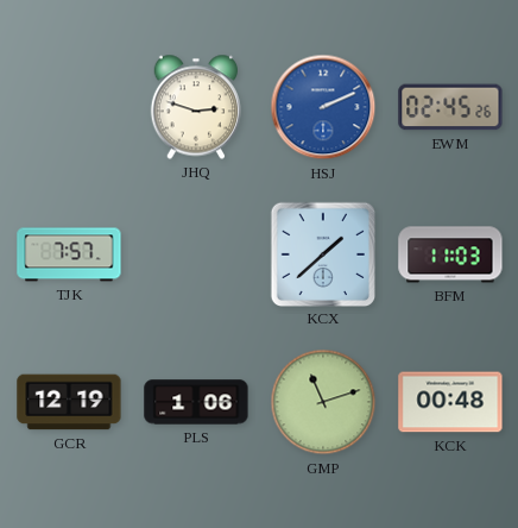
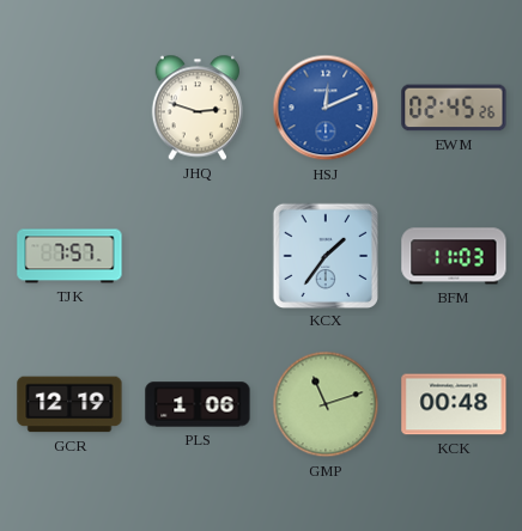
HSJ: 2:11 -> 12:11 (326, 108)
KCX: 1:38 -> 1:36 (324, 255)
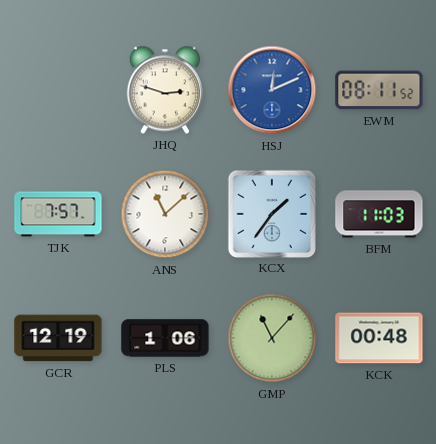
EWM: 02:45 -> 08:11 (379, 90)
ANS: none -> 11:08 (165, 214)
GMP: 11:12 -> 11:07 (272, 338)
